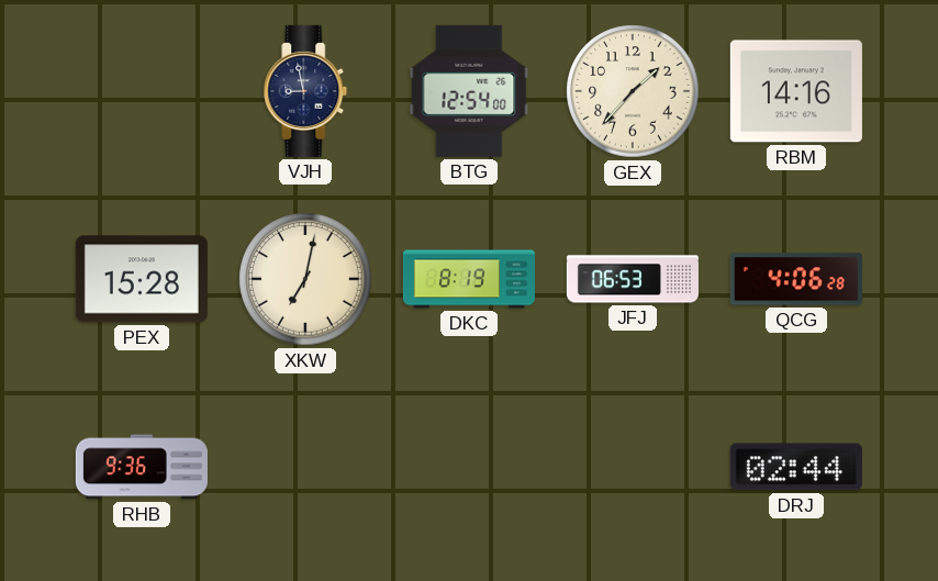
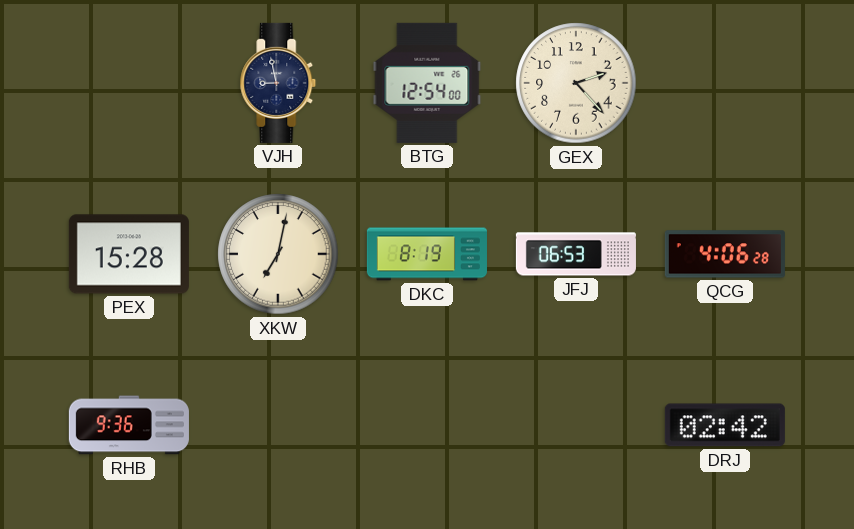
GEX: 1:37 -> 2:23 (576, 83)
RBM: 14:16 -> none (796, 91)
DRJ: 02:44 -> 02:42 (725, 425)
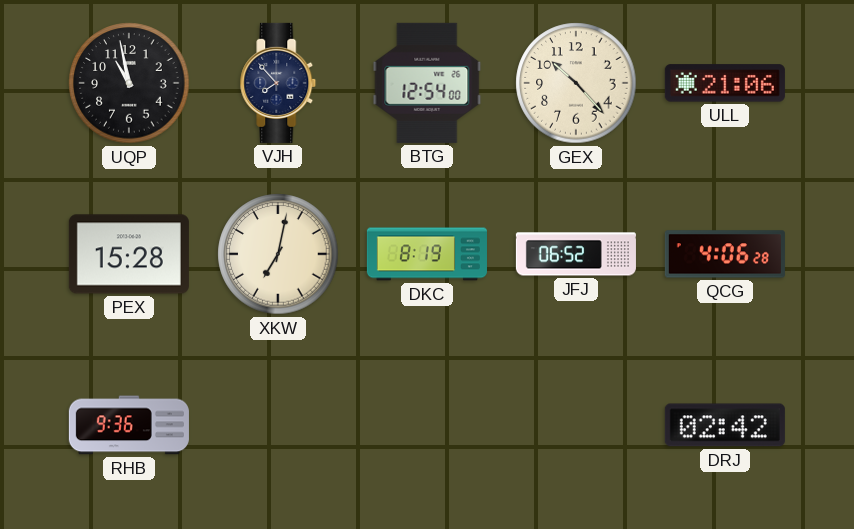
UQP: none -> 10:58 (129, 83)
VJH: 8:58 -> 7:53 (278, 83)
GEX: 2:23 -> 10:23 (576, 83)
ULL: none -> 21:06 (725, 83)
JFJ: 06:53 -> 06:52 (576, 254)
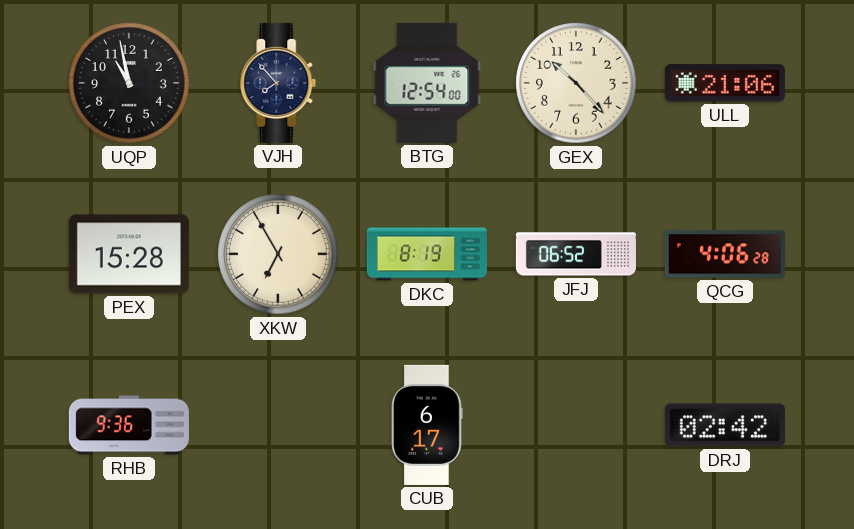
XKW: 7:02 -> 6:55 (278, 254)
CUB: none -> 6:17 (427, 425)
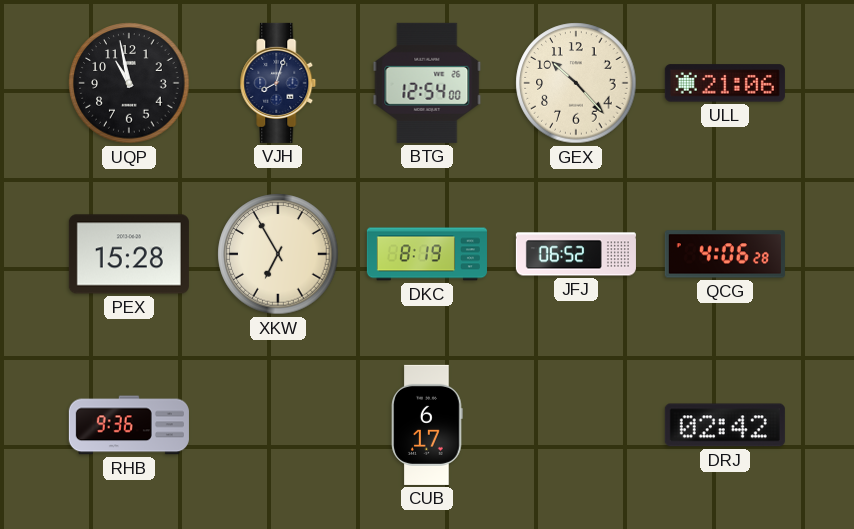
VJH: 7:53 -> 8:03 (278, 83)
